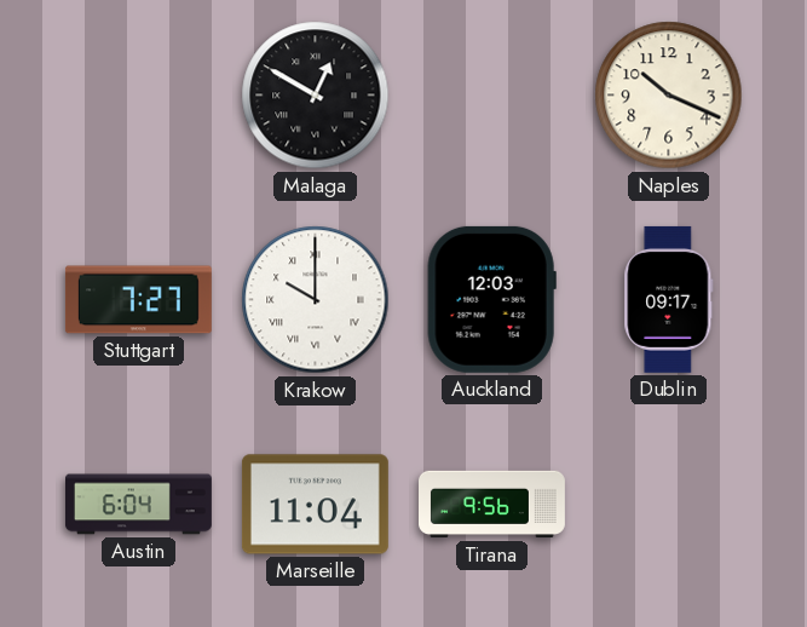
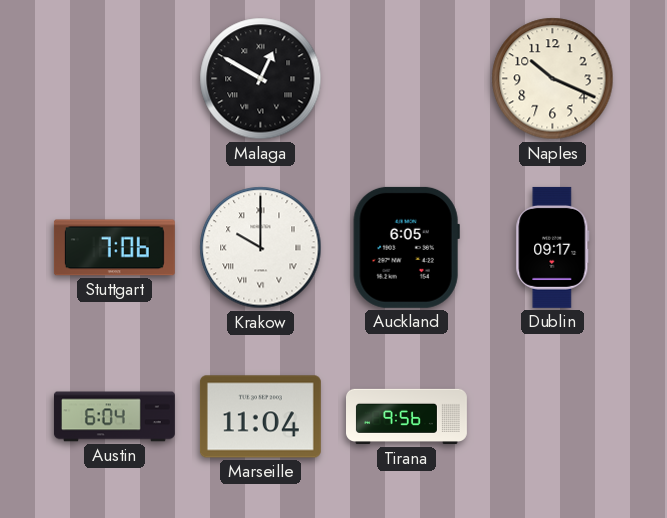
Stuttgart: 7:27 -> 7:06 (114, 248)
Auckland: 12:03 -> 6:05 (406, 247)
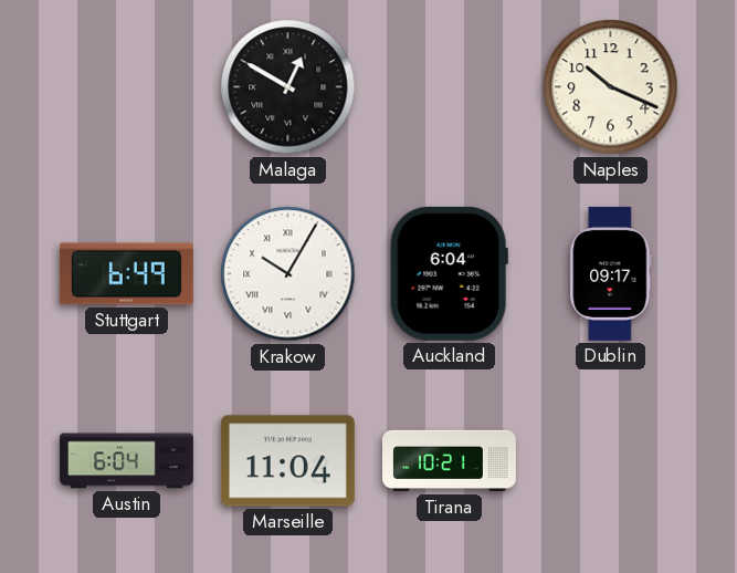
Stuttgart: 7:06 -> 6:49 (126, 274)
Krakow: 10:00 -> 10:05 (288, 274)
Auckland: 6:05 -> 6:04 (449, 273)
Tirana: 9:56 -> 10:21 (450, 461)
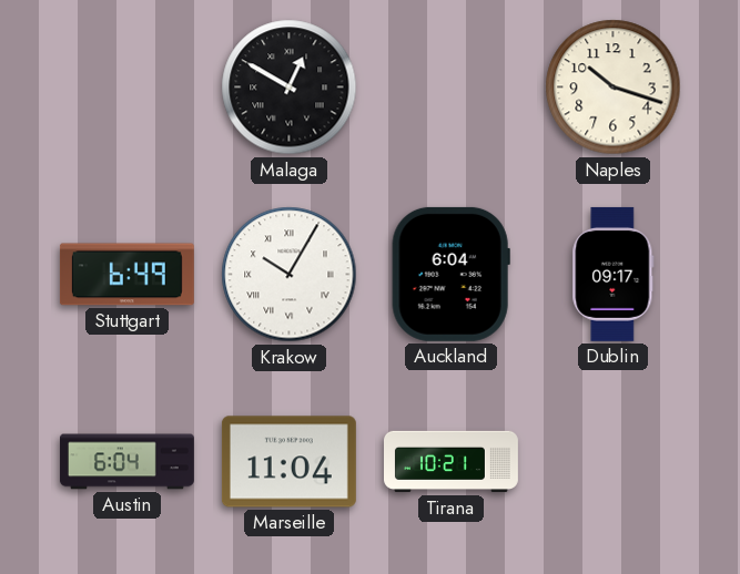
Naples: 10:19 -> 10:18 (614, 88)
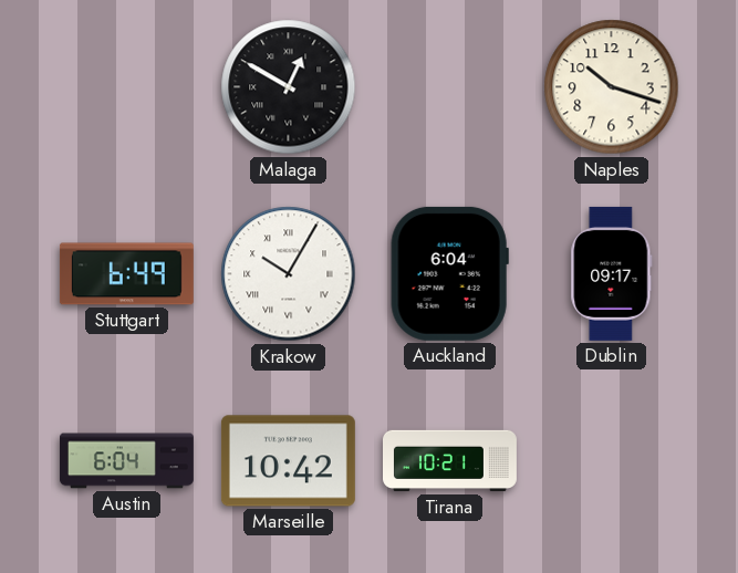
Marseille: 11:04 -> 10:42 (288, 461)
